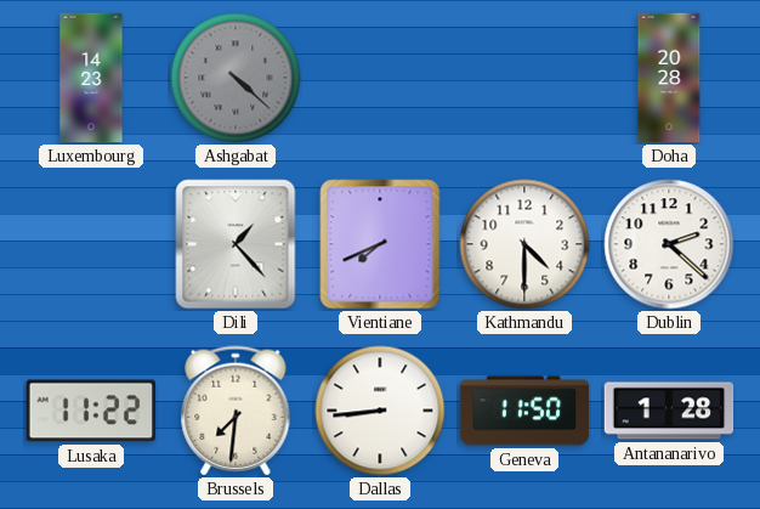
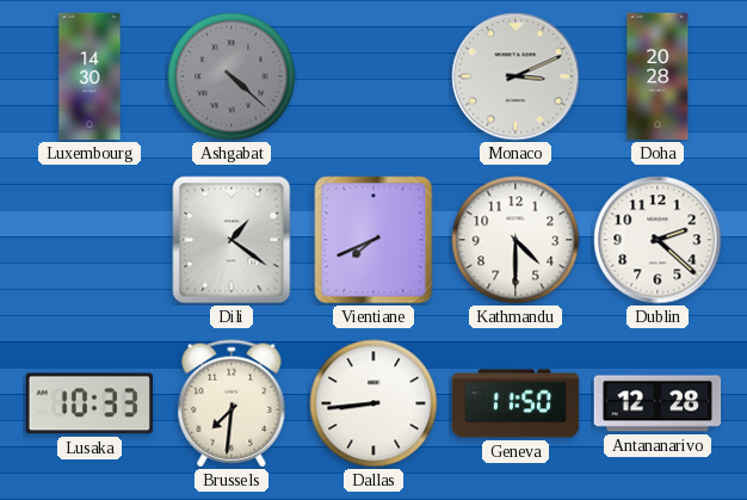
Luxembourg: 14:23 -> 14:30 (89, 76)
Monaco: none -> 3:11 (516, 76)
Dili: 1:23 -> 1:21 (231, 240)
Lusaka: 11:22 -> 10:33 (88, 403)
Antananarivo: 1:28 -> 12:28 (658, 403)
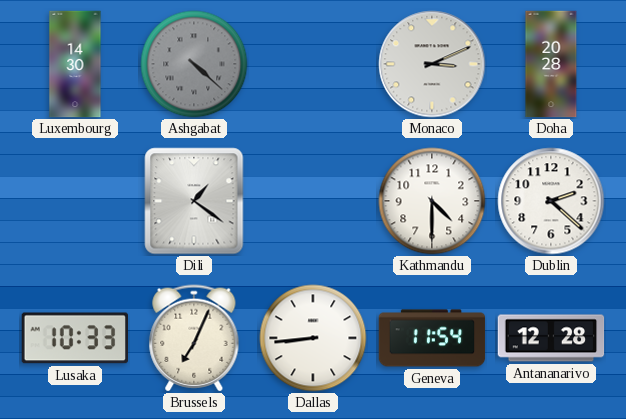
Vientiane: 7:41 -> none (373, 240)
Brussels: 7:31 -> 7:04 (194, 338)
Geneva: 11:50 -> 11:54 (432, 338)
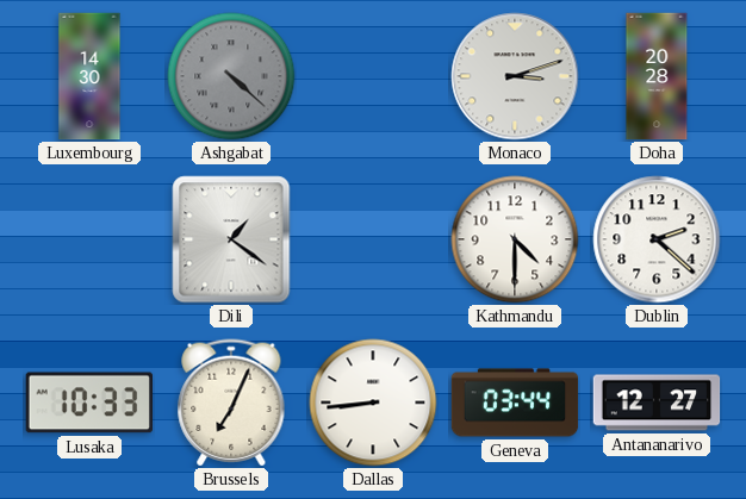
Monaco: 3:11 -> 3:12 (515, 76)
Geneva: 11:54 -> 03:44 (515, 403)
Antananarivo: 12:28 -> 12:27 (657, 403)
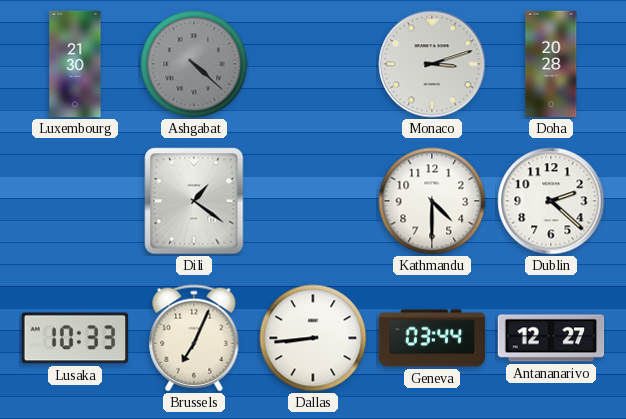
Luxembourg: 14:30 -> 21:30 (75, 64)
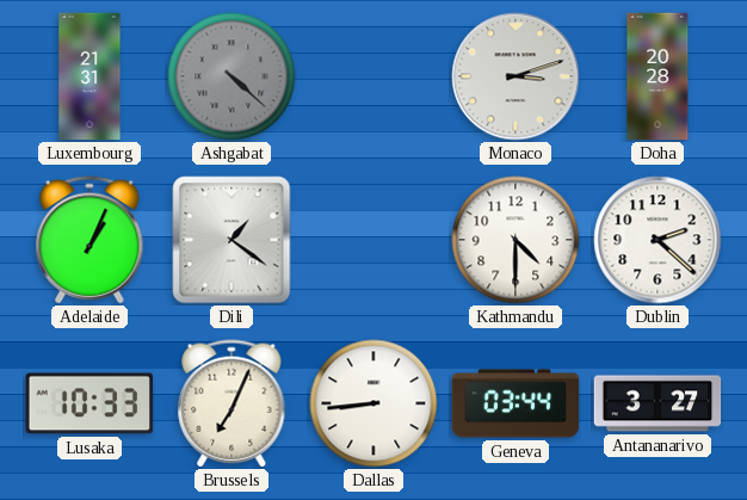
Luxembourg: 21:30 -> 21:31 (89, 76)
Adelaide: none -> 1:04 (89, 240)
Antananarivo: 12:27 -> 3:27 (658, 403)
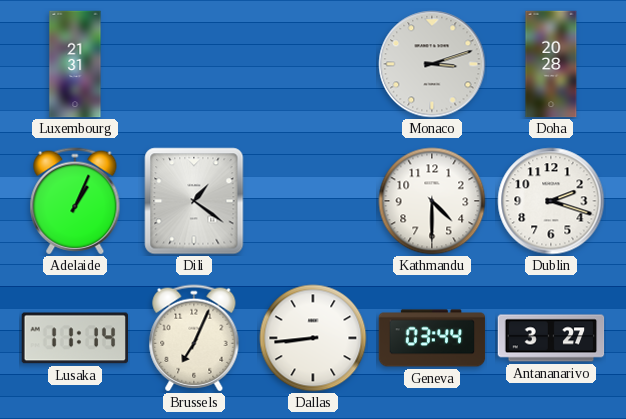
Ashgabat: 4:22 -> none (231, 76)
Dublin: 2:22 -> 2:18 (551, 201)
Lusaka: 10:33 -> 11:14 (74, 338)
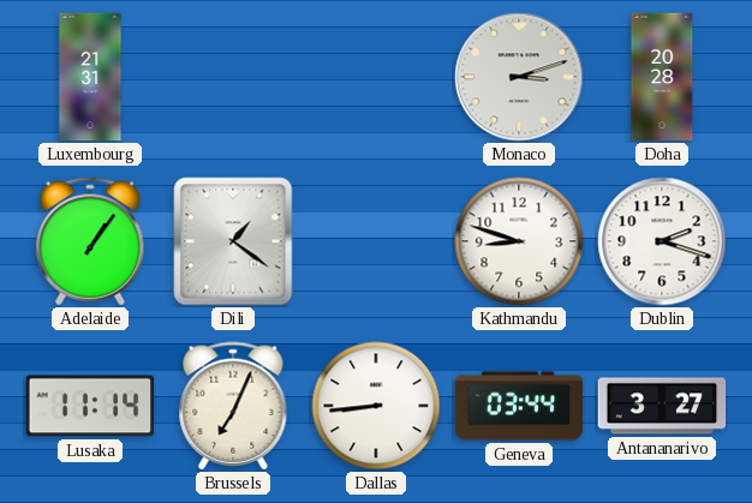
Adelaide: 1:04 -> 1:06 (90, 241)
Kathmandu: 4:30 -> 8:48 (519, 241)
